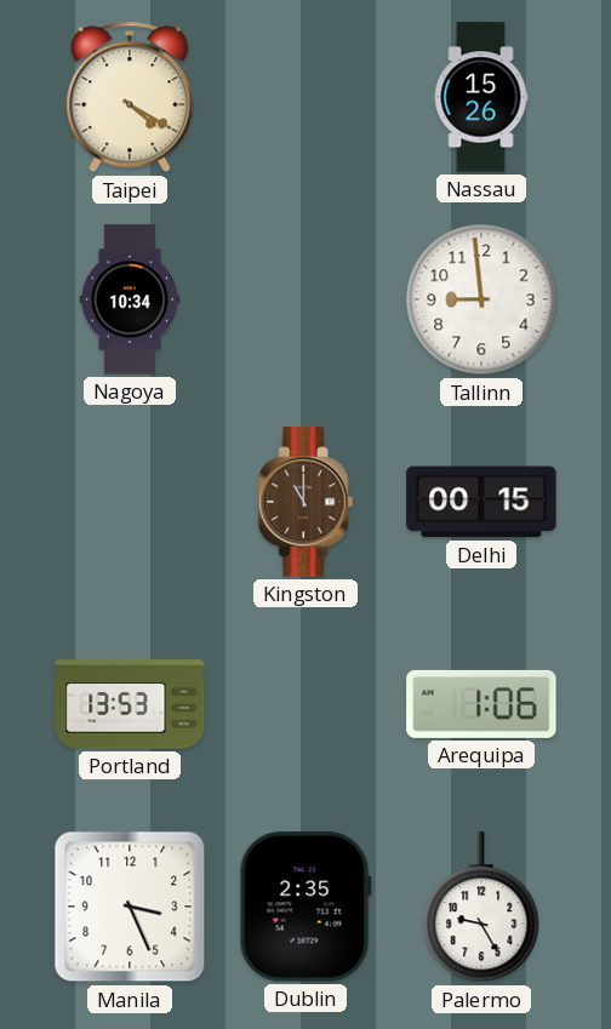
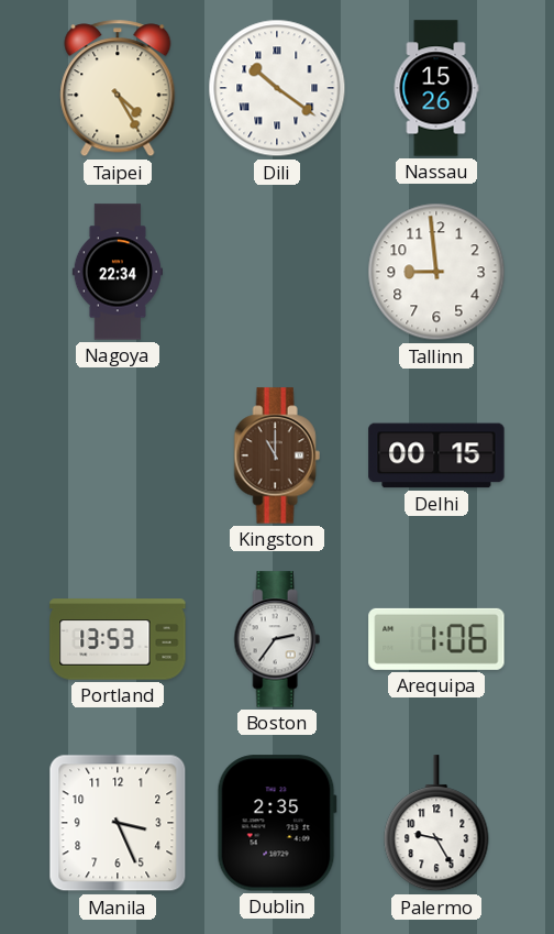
Taipei: 4:20 -> 4:25 (118, 88)
Dili: none -> 10:21 (277, 88)
Nagoya: 10:34 -> 22:34 (117, 272)
Boston: none -> 2:36 (277, 639)
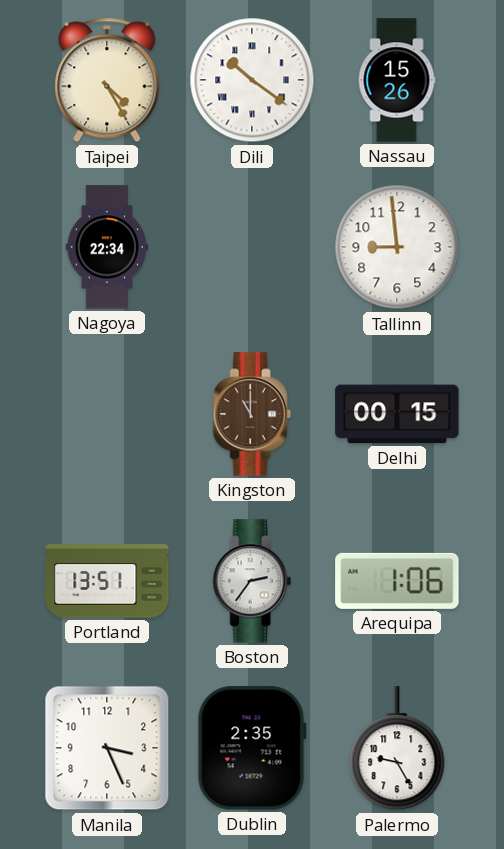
Portland: 13:53 -> 13:51 (107, 581)
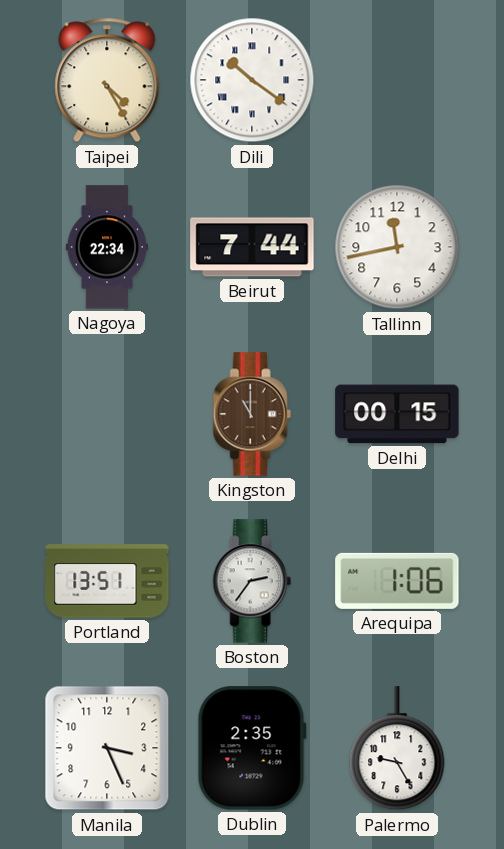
Nassau: 15:26 -> none (397, 80)
Beirut: none -> 7:44 (252, 247)
Tallinn: 8:59 -> 11:43 (397, 247)
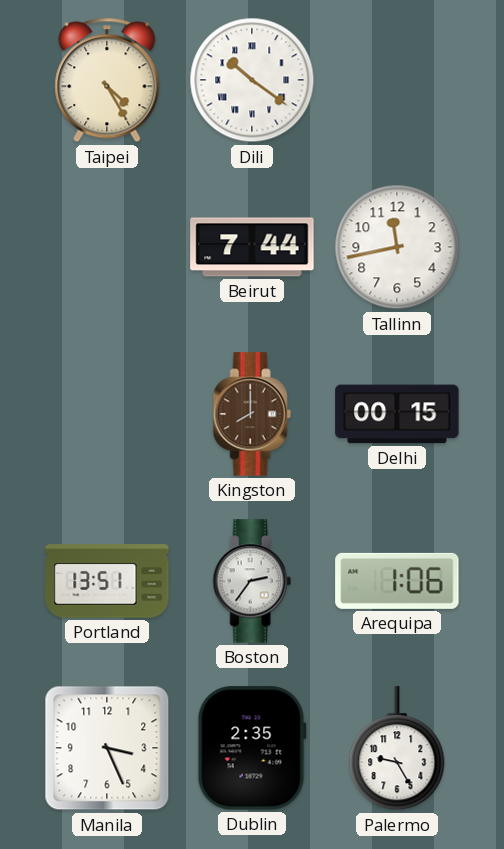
Nagoya: 22:34 -> none (106, 247)
Kingston: 11:00 -> 8:00 (252, 414)
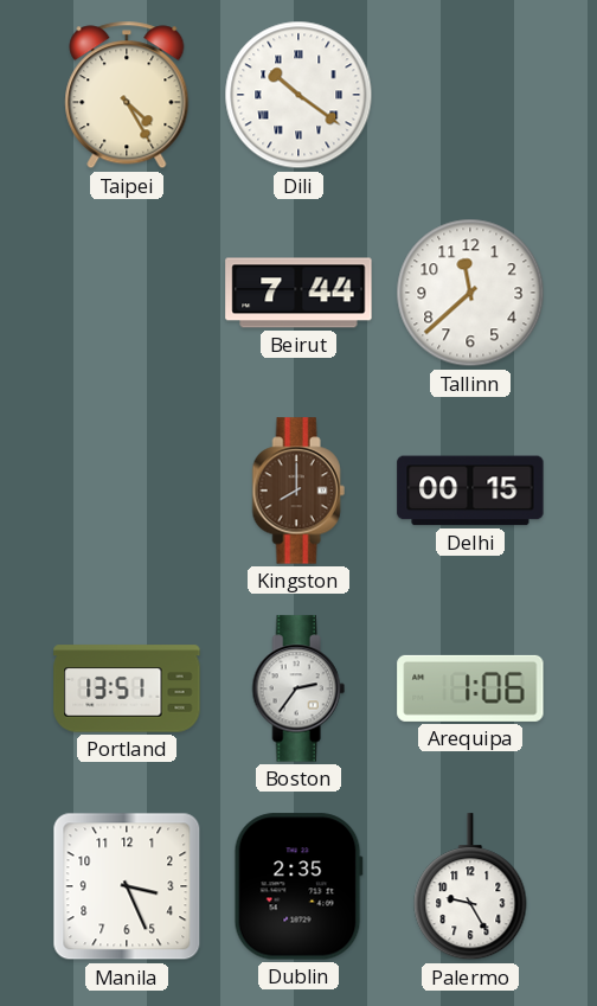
Tallinn: 11:43 -> 11:38 (470, 293)
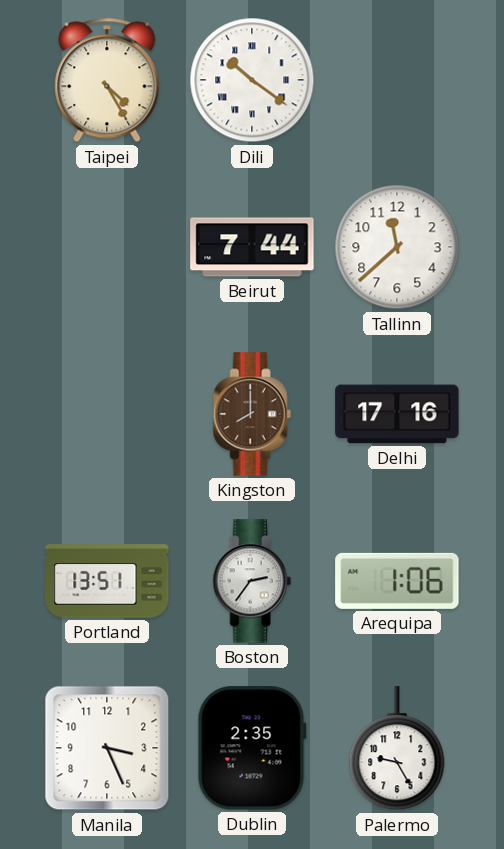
Delhi: 00:15 -> 17:16 (397, 414)
